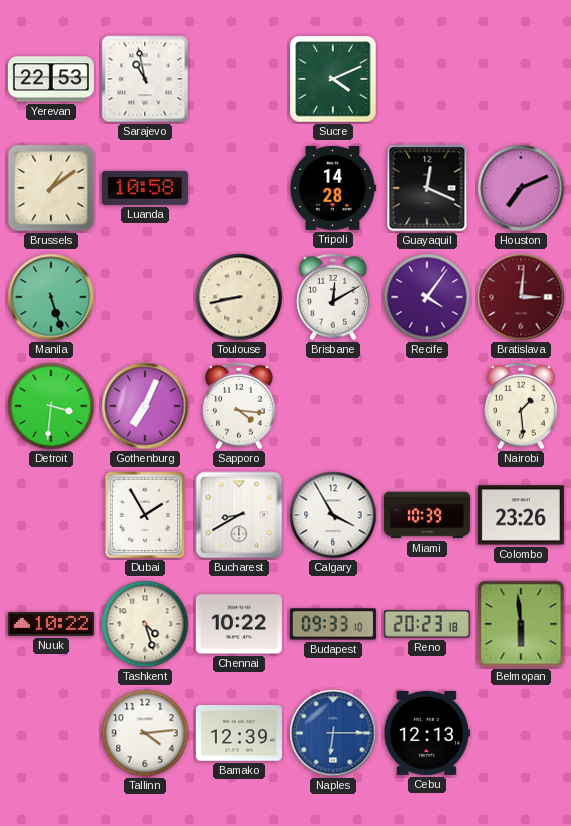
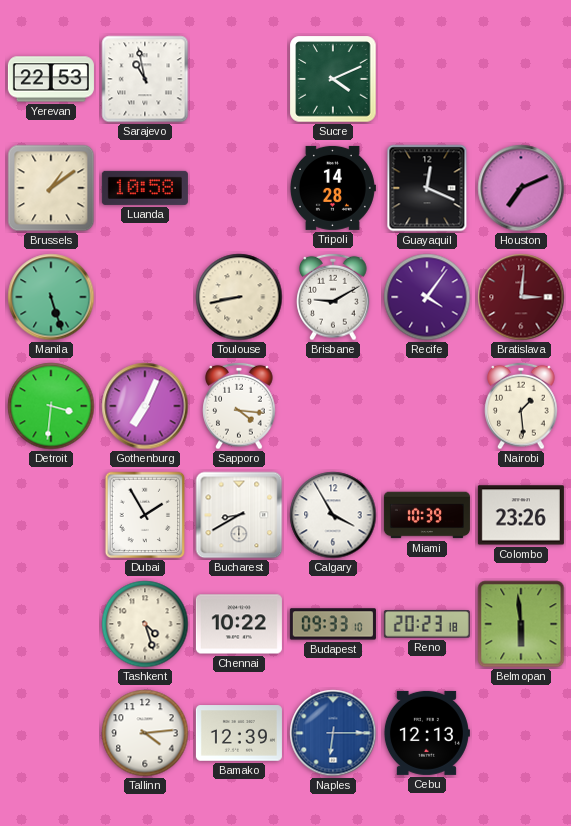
Brisbane: 12:10 -> 9:10 (333, 297)
Nuuk: 10:22 -> none (51, 625)
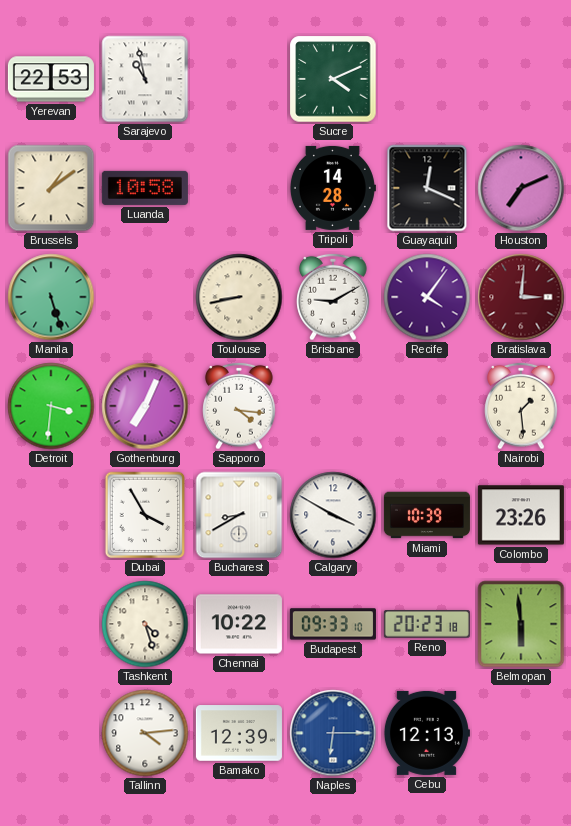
Dubai: 1:55 -> 3:55 (145, 515)
Calgary: 3:55 -> 3:50 (333, 515)
